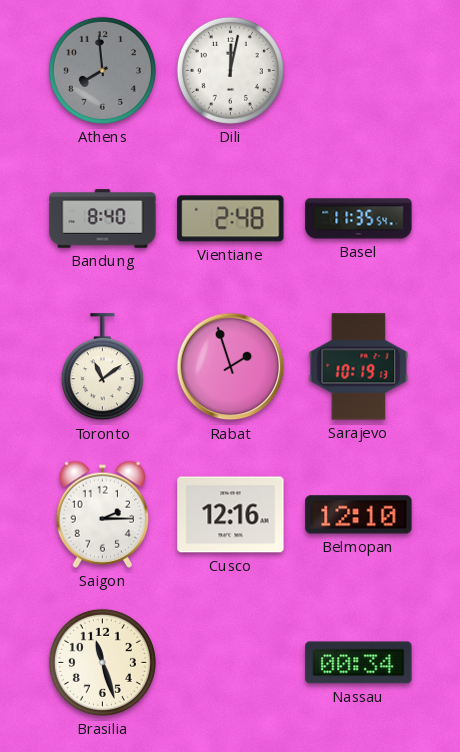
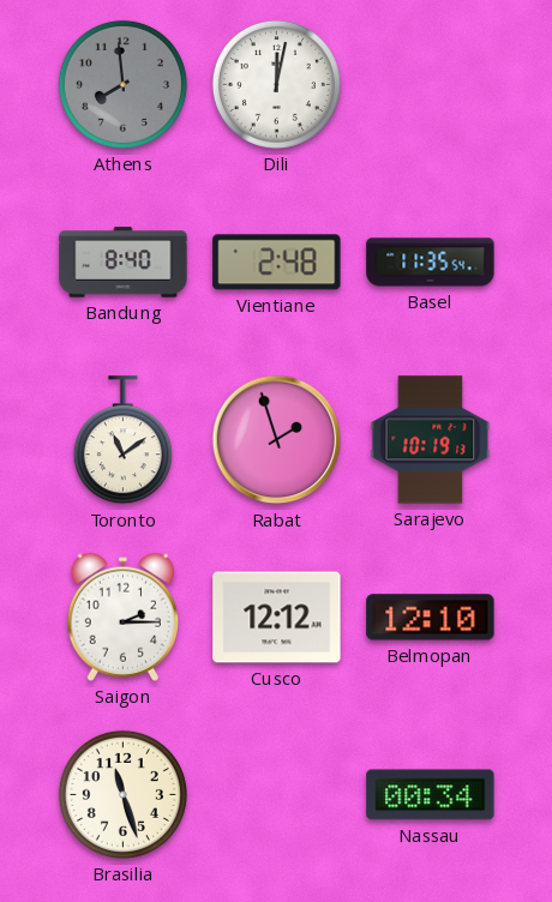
Cusco: 12:16 -> 12:12 (277, 618)
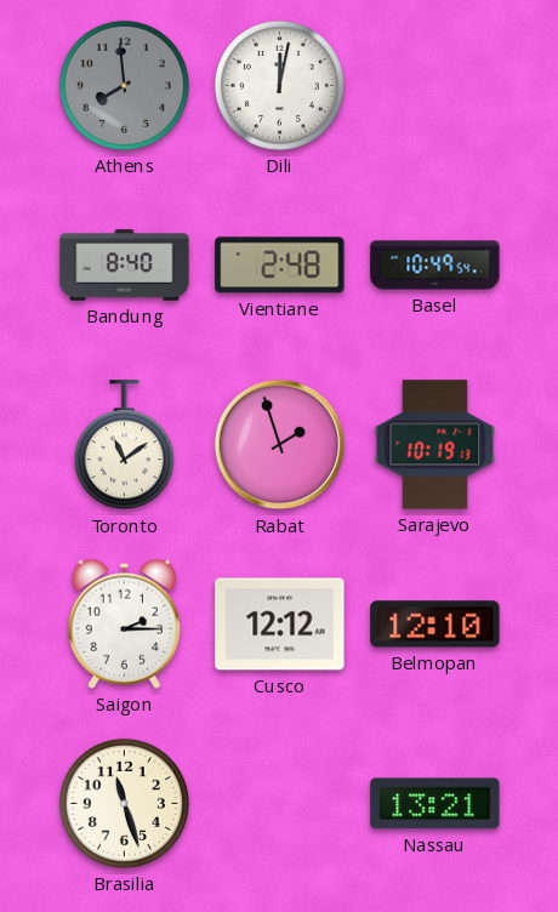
Basel: 11:35 -> 10:49 (435, 266)
Nassau: 00:34 -> 13:21 (435, 804)
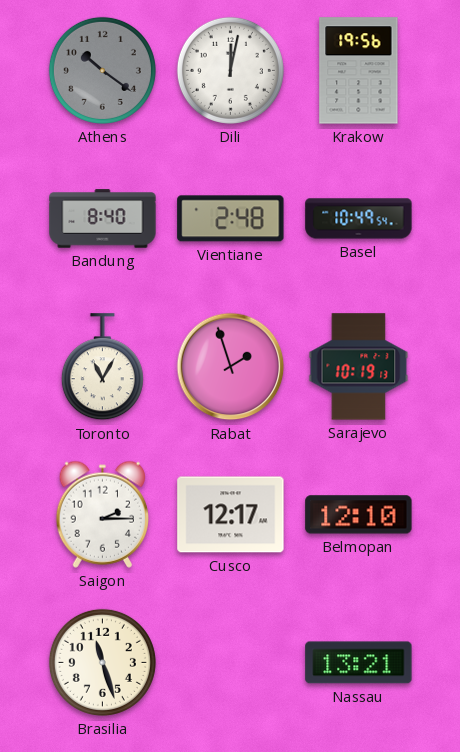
Athens: 7:59 -> 10:21 (102, 70)
Krakow: none -> 19:56 (359, 71)
Toronto: 11:09 -> 11:05 (102, 367)
Cusco: 12:12 -> 12:17 (231, 515)
